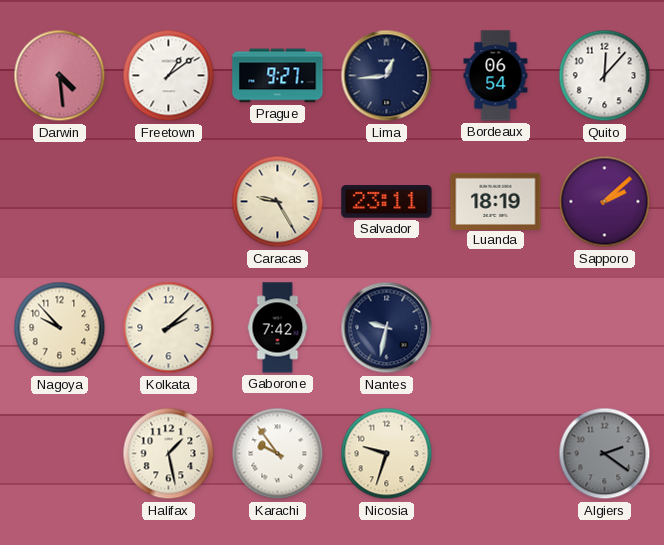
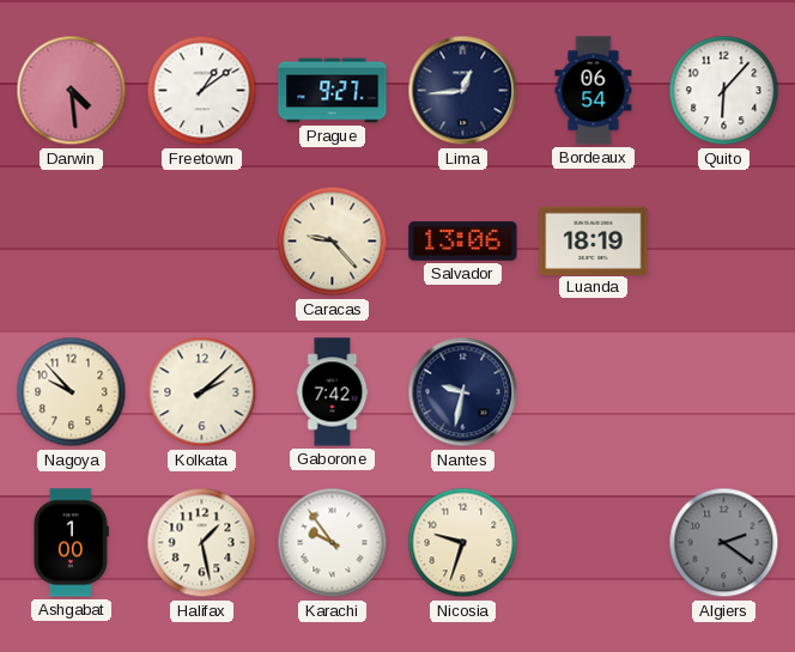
Quito: 12:07 -> 6:07 (724, 91)
Caracas: 9:25 -> 9:23 (333, 242)
Salvador: 23:11 -> 13:06 (463, 242)
Sapporo: 2:08 -> none (605, 202)
Ashgabat: none -> 1:00 (71, 543)
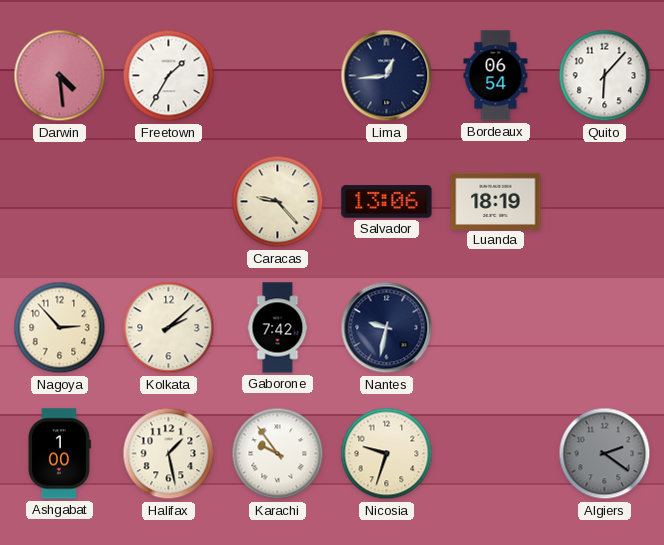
Freetown: 1:09 -> 1:35 (169, 76)
Prague: 9:27 -> none (333, 91)
Nagoya: 9:53 -> 2:53 (60, 328)
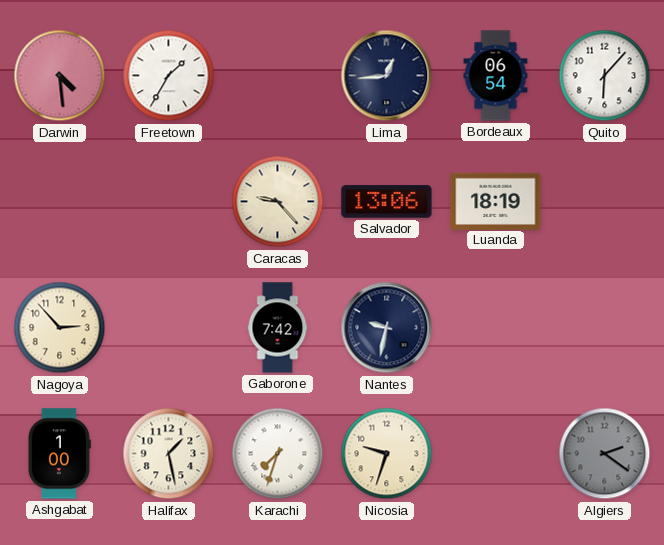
Kolkata: 2:08 -> none (169, 328)
Karachi: 9:54 -> 7:33 (278, 454)
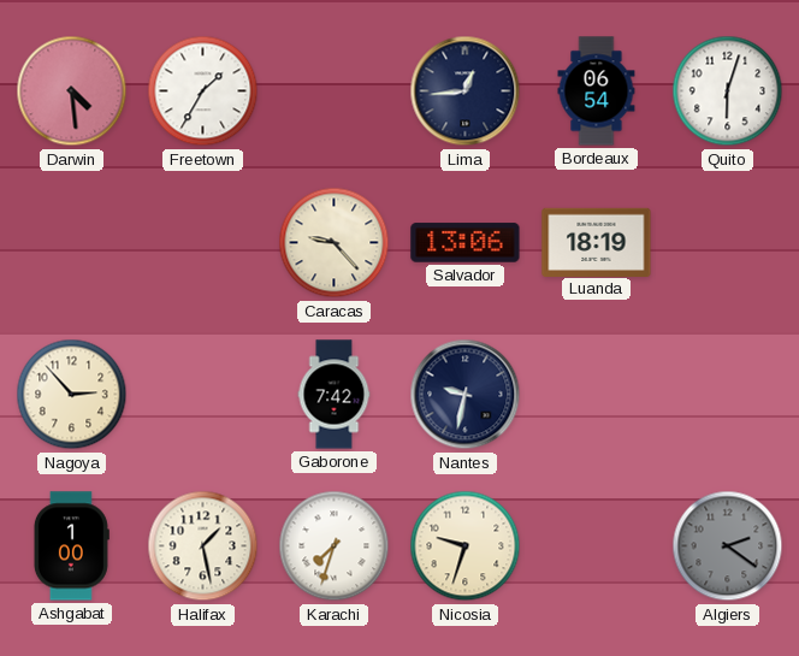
Quito: 6:07 -> 6:03 (728, 91)
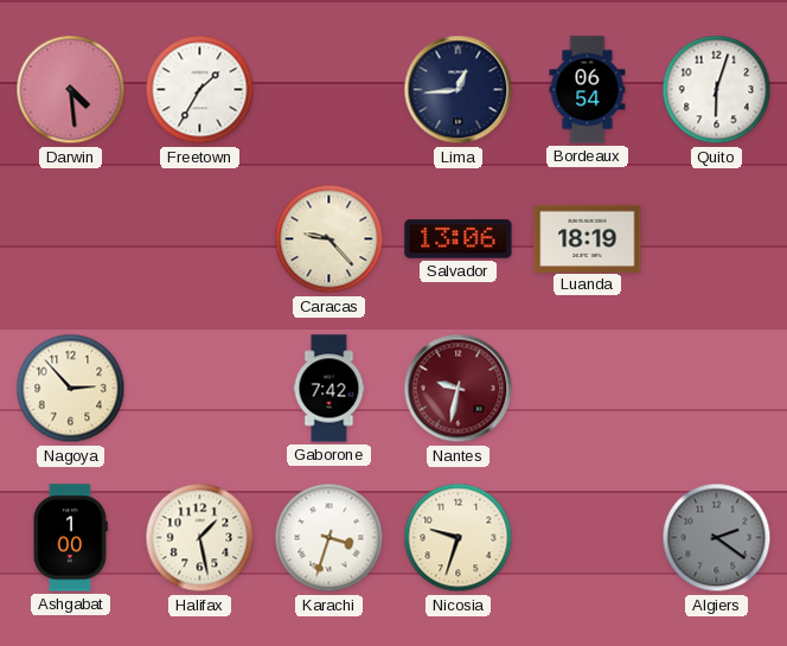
Nantes dial: navy -> burgundy (459, 389)
Karachi: 7:33 -> 3:33 (329, 538)
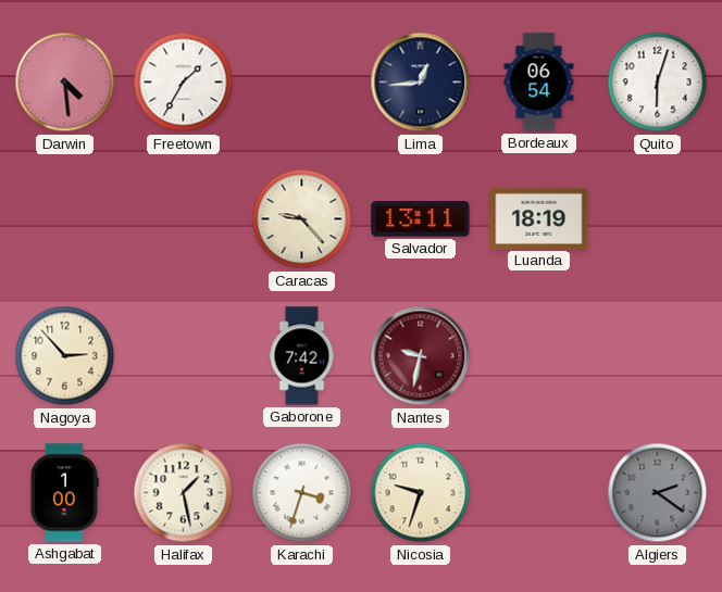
Salvador: 13:06 -> 13:11 (421, 219)
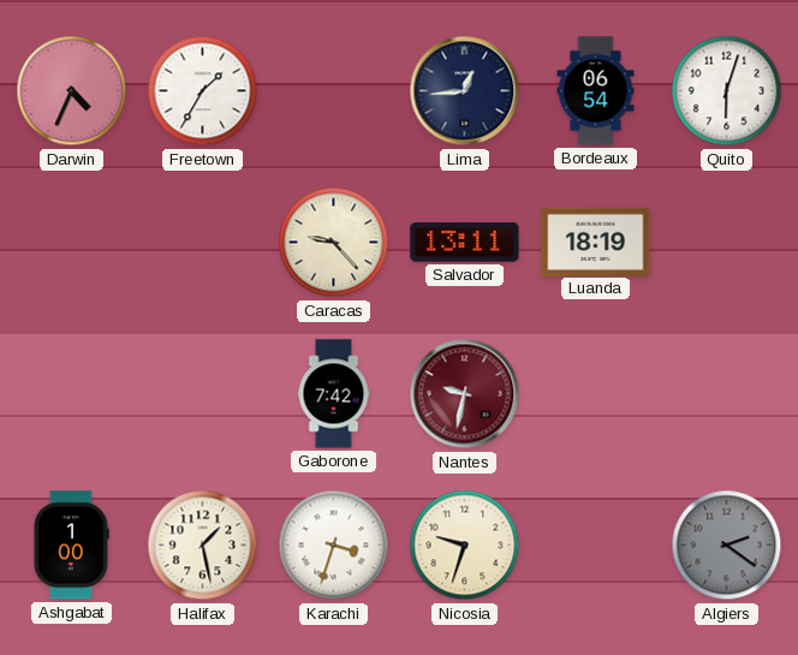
Darwin: 4:29 -> 4:34 (72, 91)
Nagoya: 2:53 -> none (65, 356)
